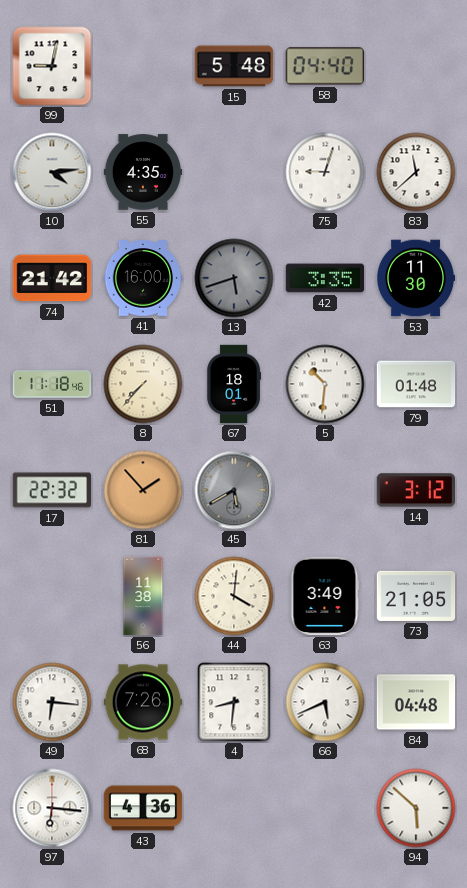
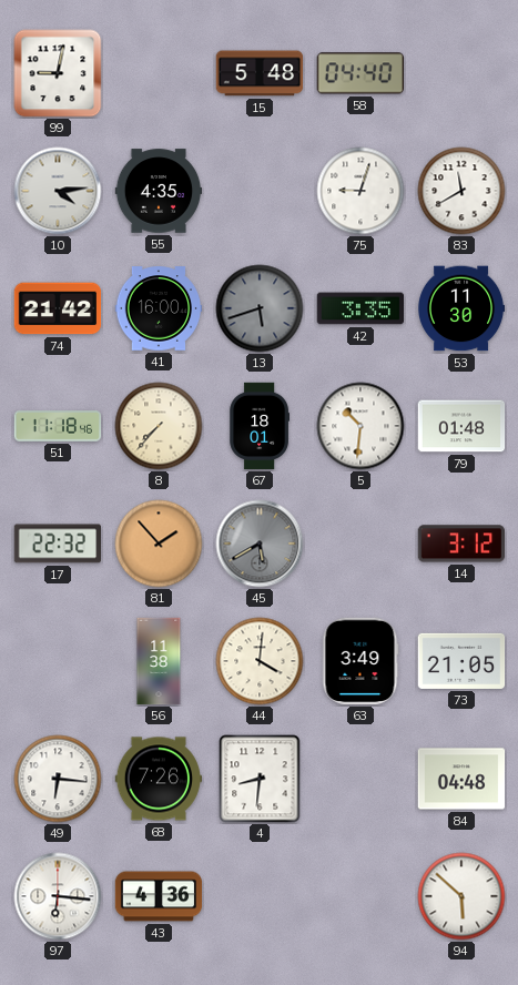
83: 11:38 -> 11:40 (461, 191)
66: 5:41 -> none (325, 702)
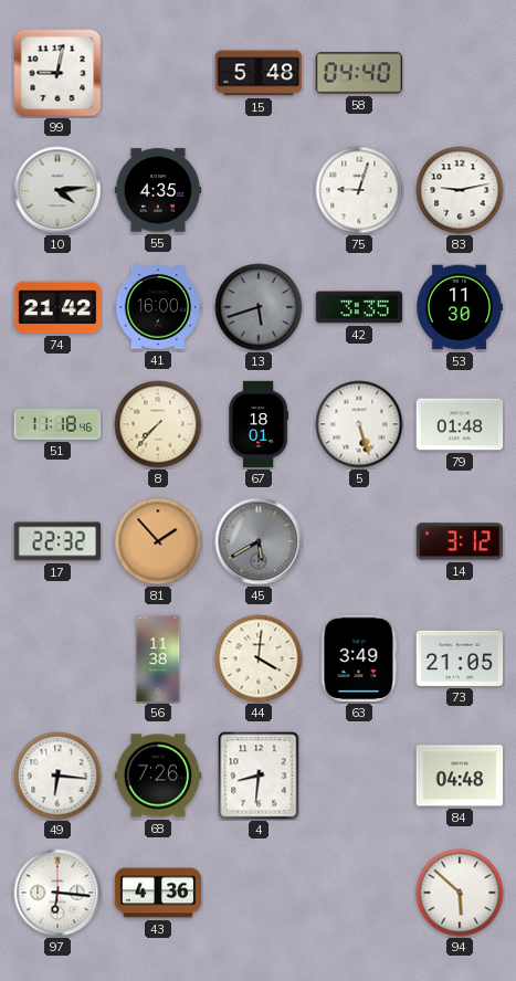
83: 11:40 -> 9:13 (460, 190)
5: 10:31 -> 5:27 (359, 424)
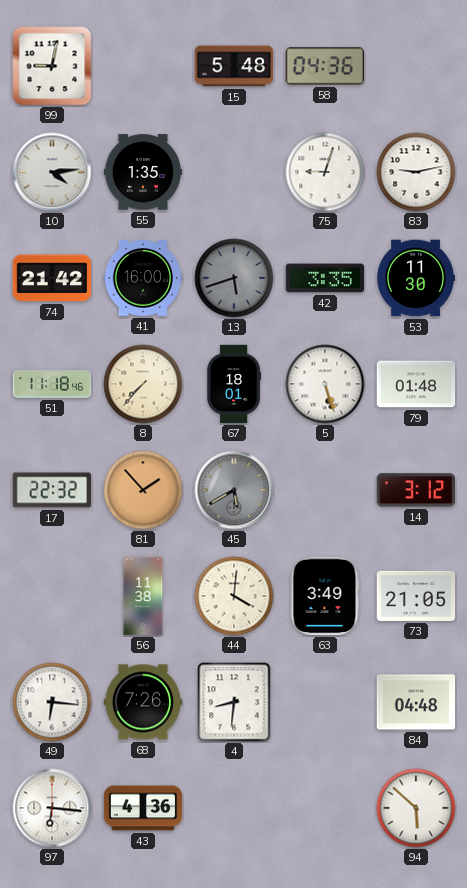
58: 04:40 -> 04:36 (324, 66)
55: 4:35 -> 1:35 (143, 172)
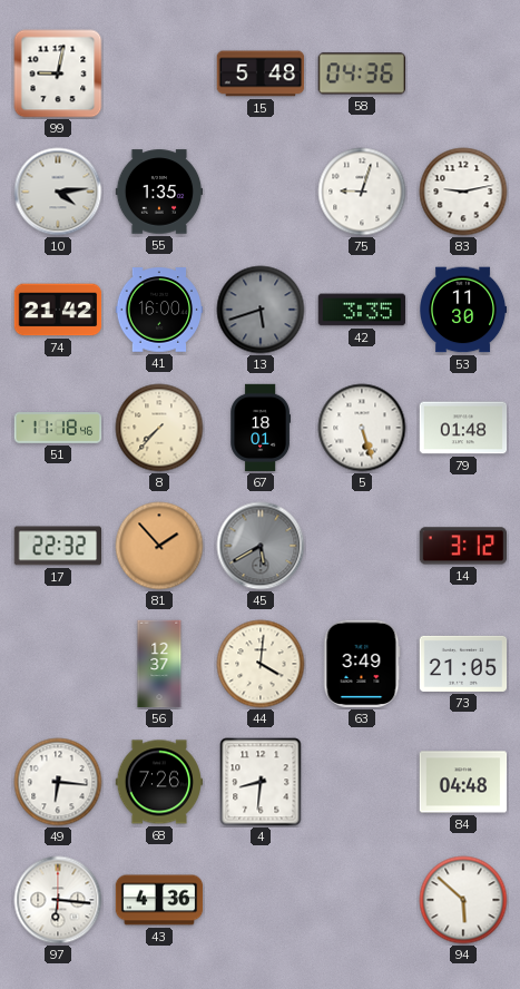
56: 11:38 -> 12:37 (159, 664)
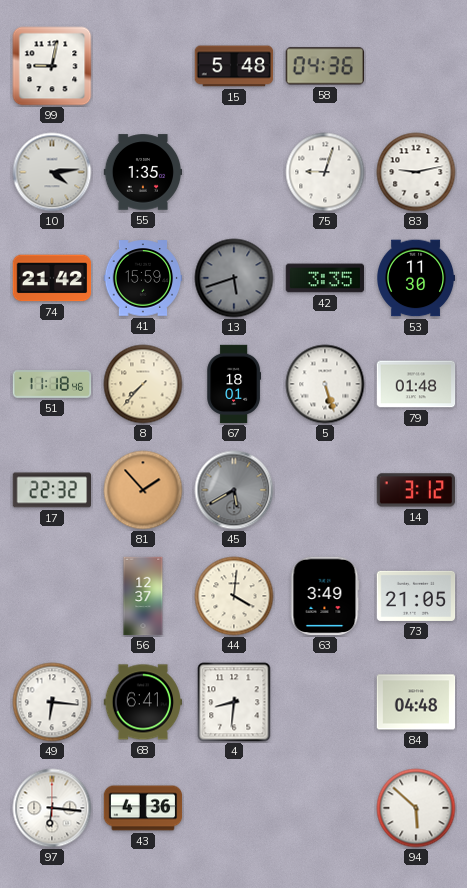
41: 16:00 -> 15:59 (143, 278)
68: 7:26 -> 6:41 (143, 702)
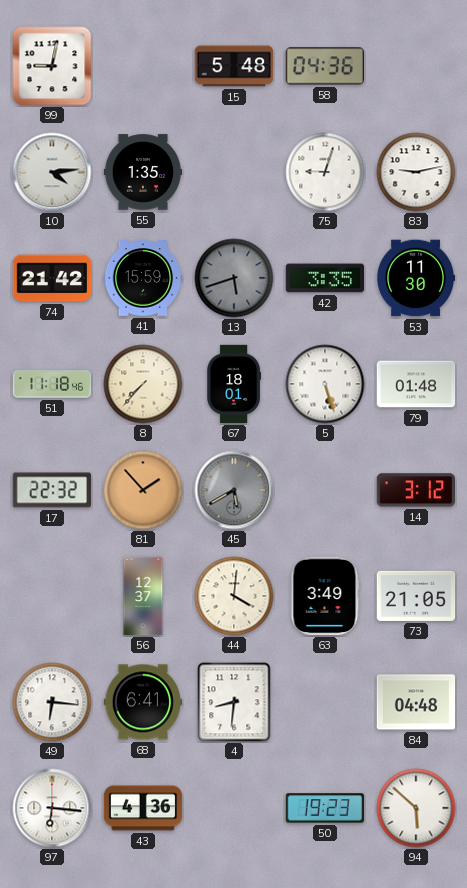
50: none -> 19:23 (325, 808)
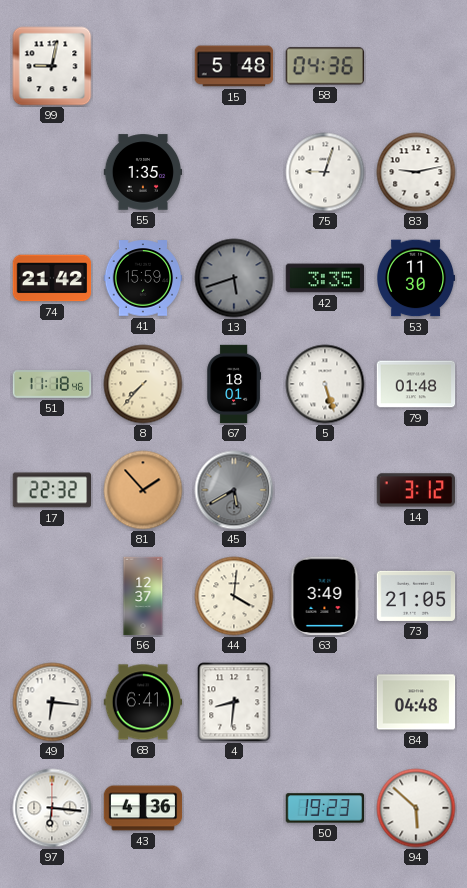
10: 4:14 -> none (52, 172)
